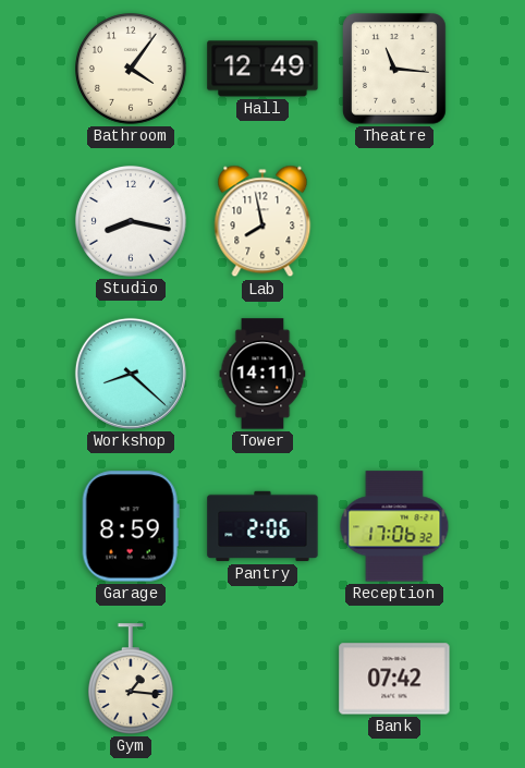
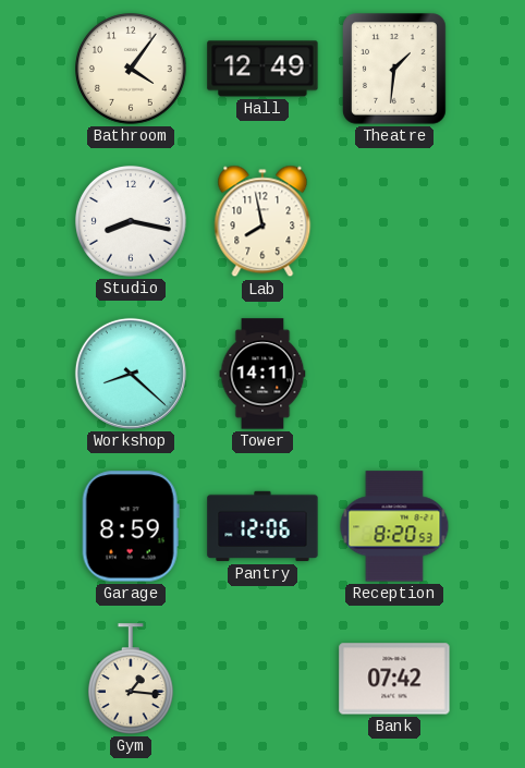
Theatre: 11:16 -> 1:31 (394, 69)
Pantry: 2:06 -> 12:06 (262, 526)
Reception: 17:06 -> 8:20 (394, 526)
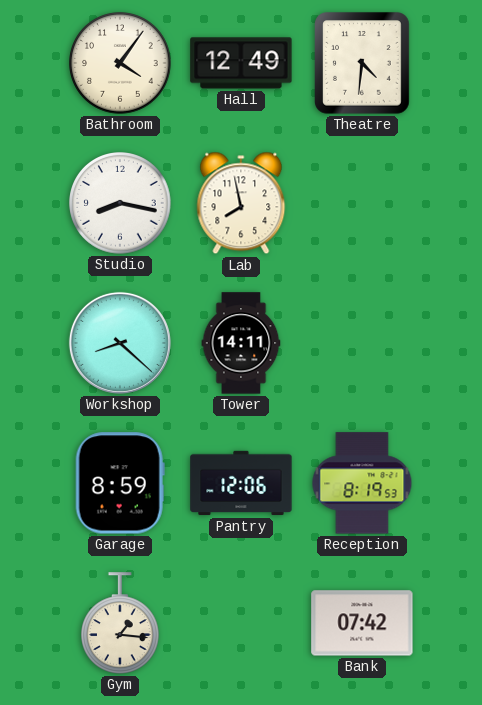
Theatre: 1:31 -> 4:31 (362, 63)
Reception: 8:20 -> 8:19 (362, 483)
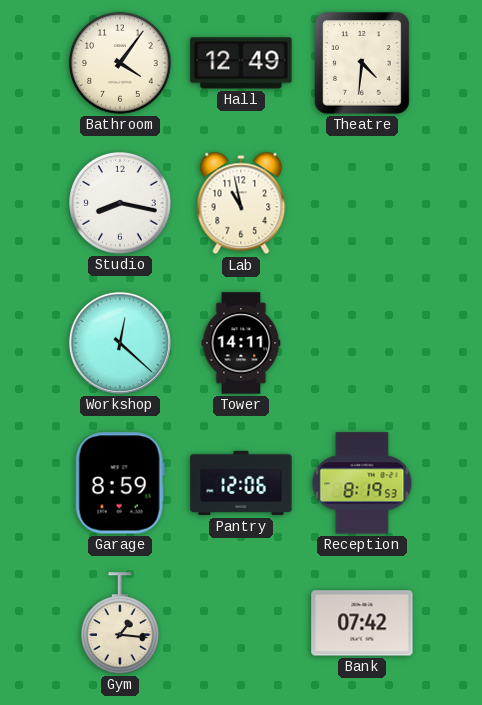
Lab: 7:58 -> 10:58 (241, 203)
Workshop: 8:22 -> 12:22 (120, 343)
